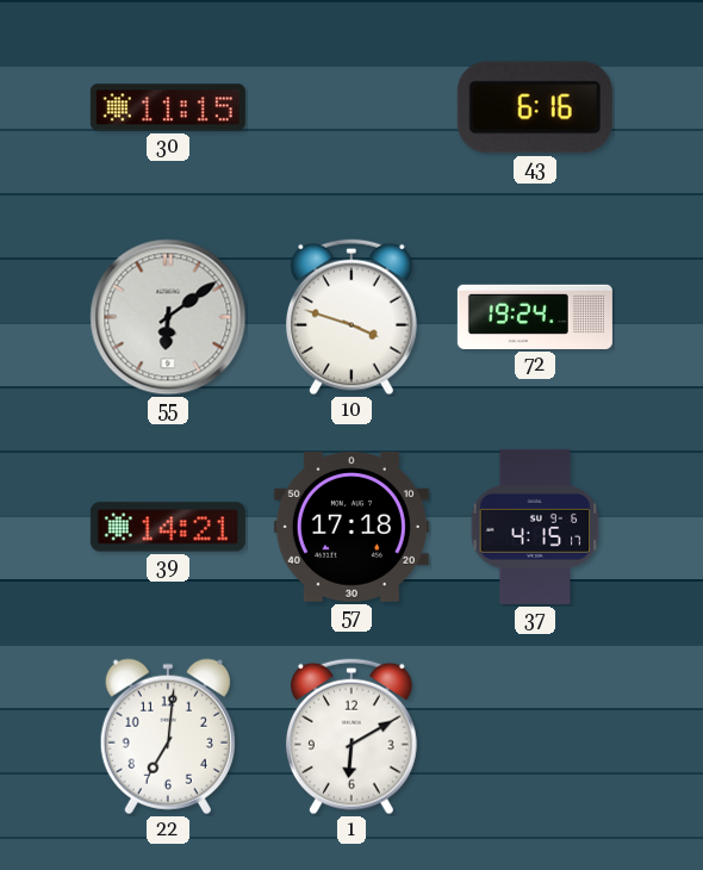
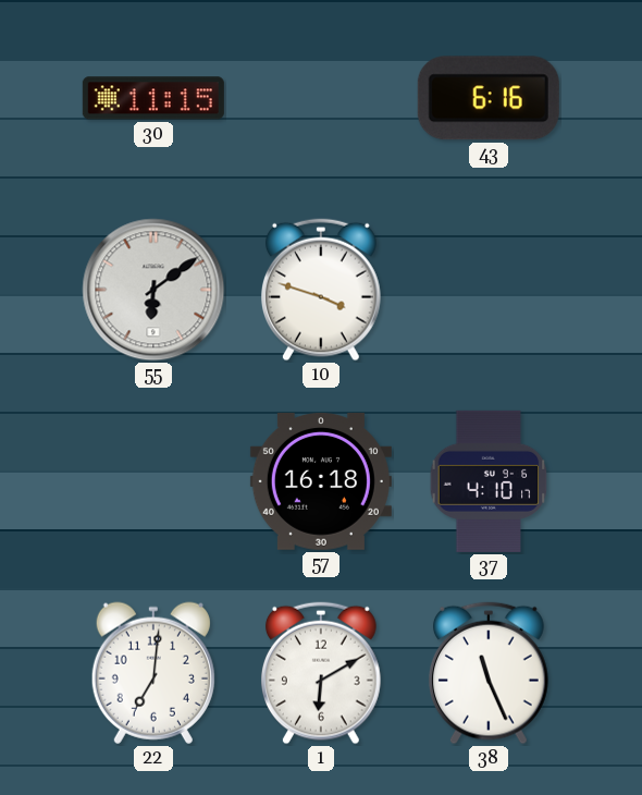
72: 19:24 -> none (535, 317)
39: 14:21 -> none (168, 527)
57: 17:18 -> 16:18 (321, 482)
37: 4:15 -> 4:10 (489, 481)
38: none -> 11:26 (489, 673)
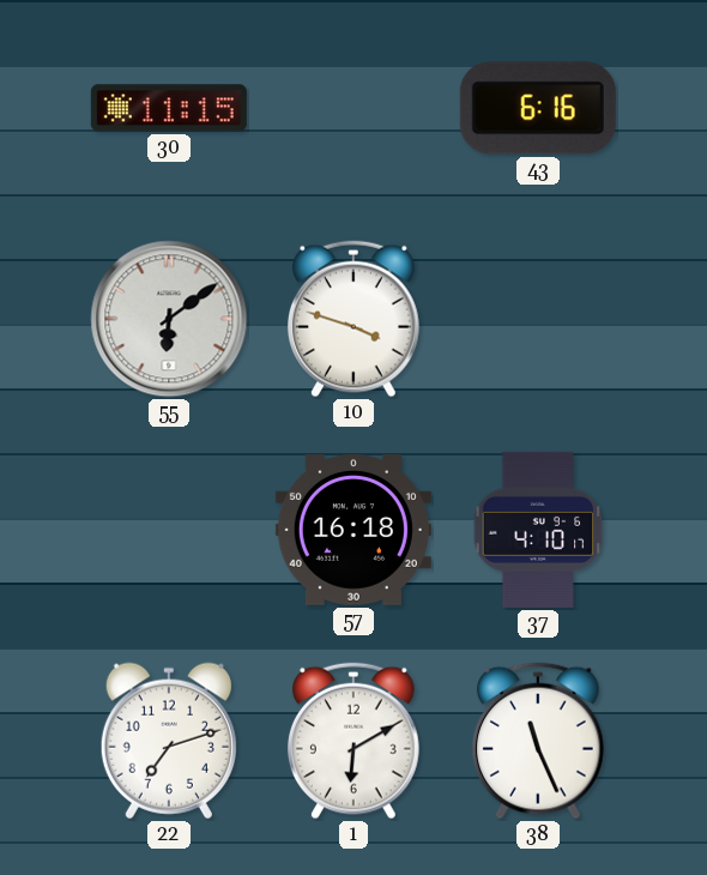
22: 7:01 -> 7:12 (169, 741)
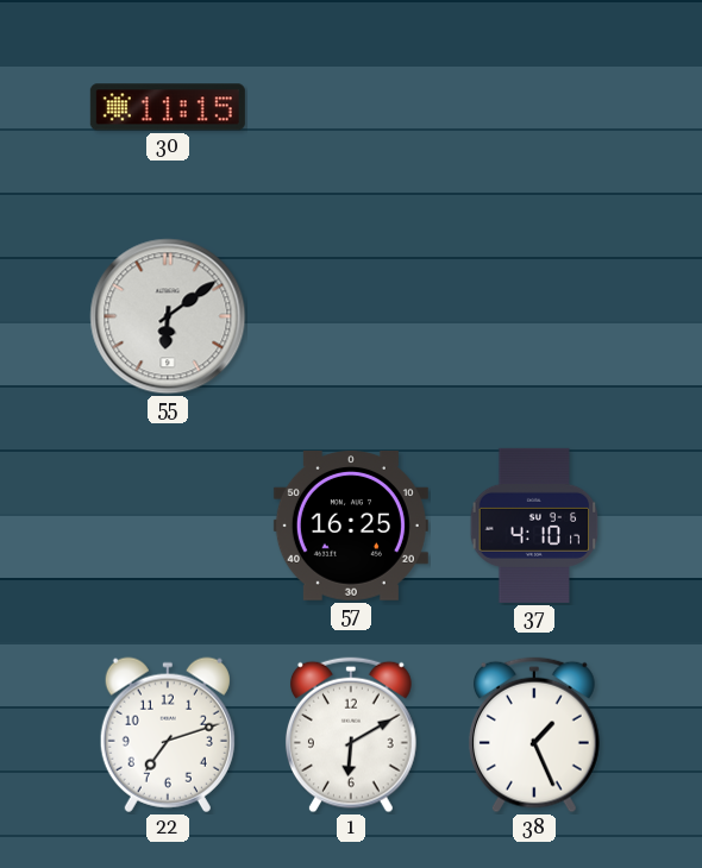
43: 6:16 -> none (538, 108)
10: 3:48 -> none (353, 319)
57: 16:18 -> 16:25 (351, 527)
38: 11:26 -> 1:26 (534, 735)
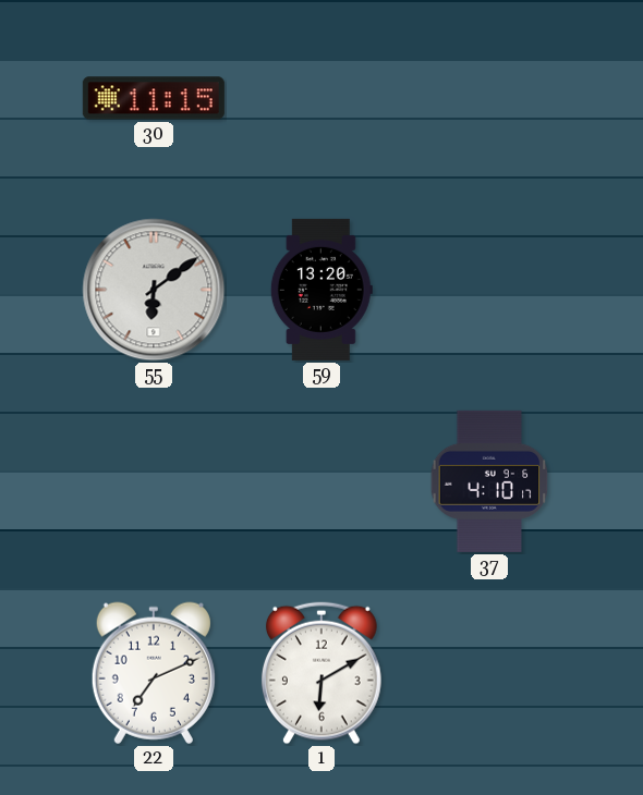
59: none -> 13:20 (321, 290)
57: 16:25 -> none (351, 527)
22: 7:12 -> 7:11 (154, 673)
38: 1:26 -> none (534, 735)
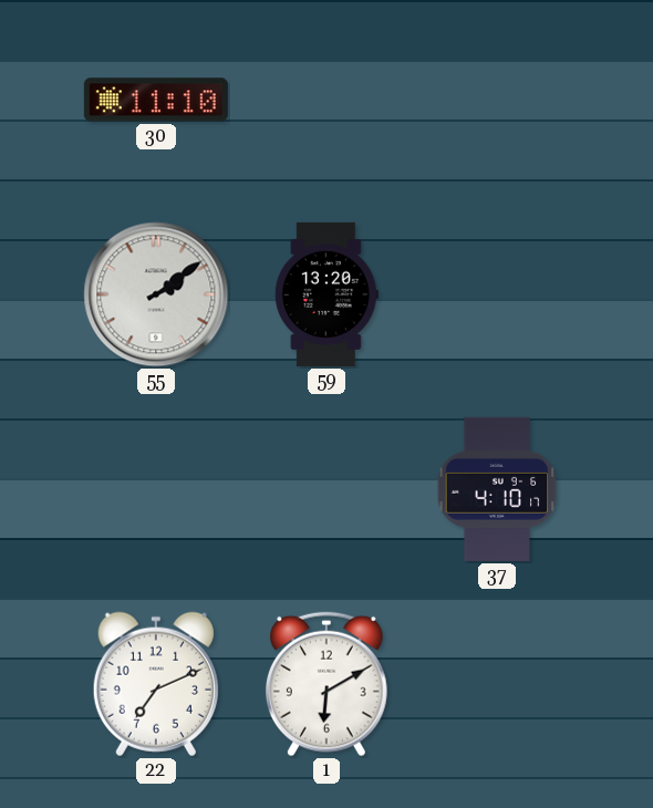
30: 11:15 -> 11:10 (156, 100)
55: 6:09 -> 2:09 (156, 294)
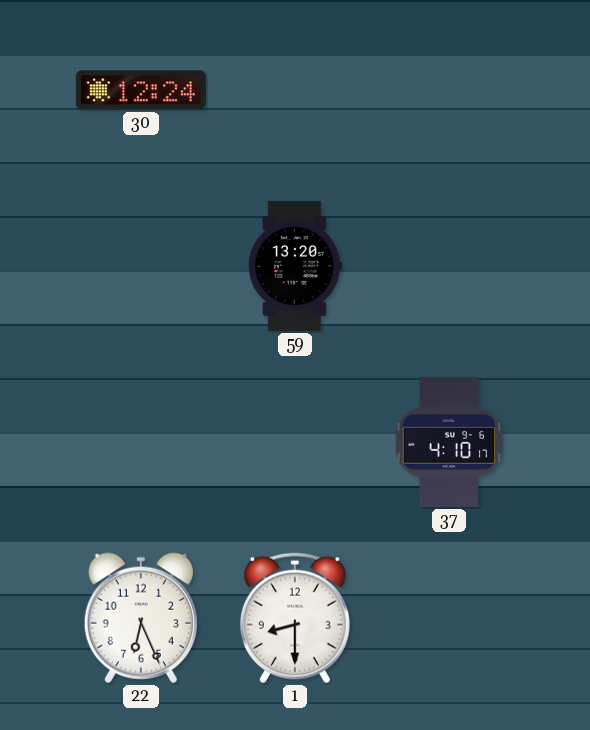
30: 11:10 -> 12:24 (141, 90)
55: 2:09 -> none (156, 294)
22: 7:11 -> 6:26 (141, 618)
1: 6:10 -> 8:30 (295, 618)
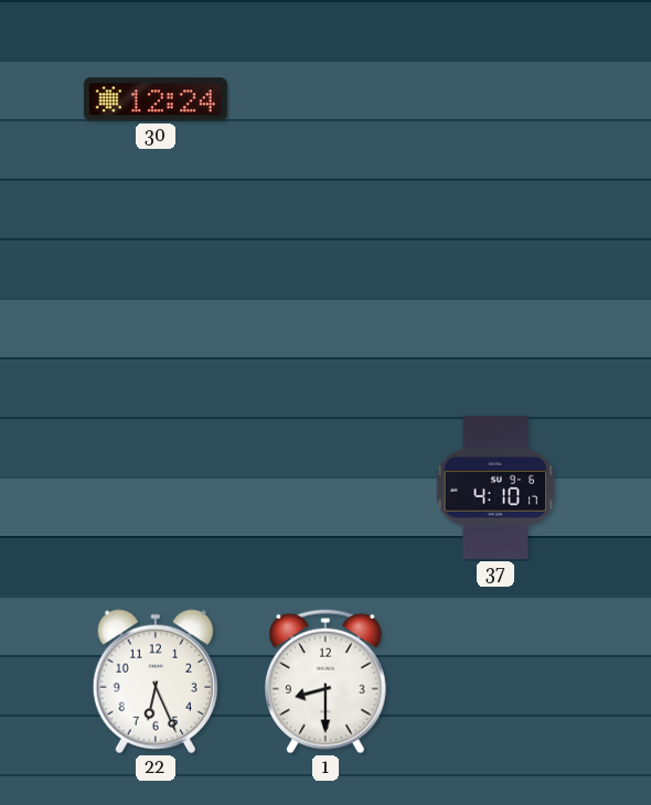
59: 13:20 -> none (295, 266)
